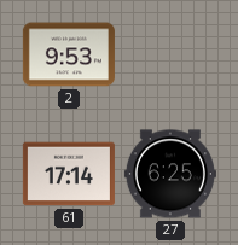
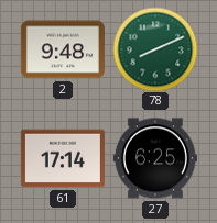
2: 9:53 -> 9:48 (63, 49)
78: none -> 8:11 (155, 49)
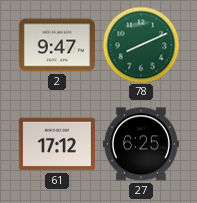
2: 9:48 -> 9:47 (57, 45)
61: 17:14 -> 17:12 (57, 144)
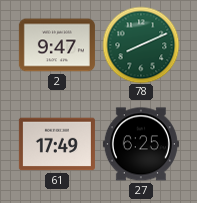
61: 17:12 -> 17:49 (57, 144)
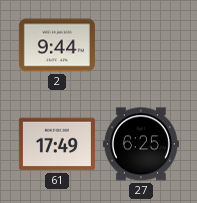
2: 9:47 -> 9:44 (57, 45)
78: 8:11 -> none (141, 45)
